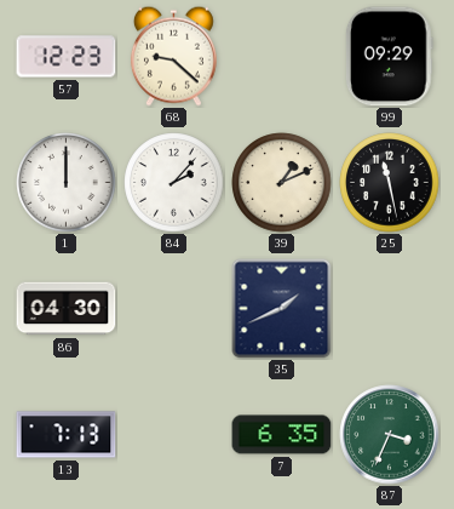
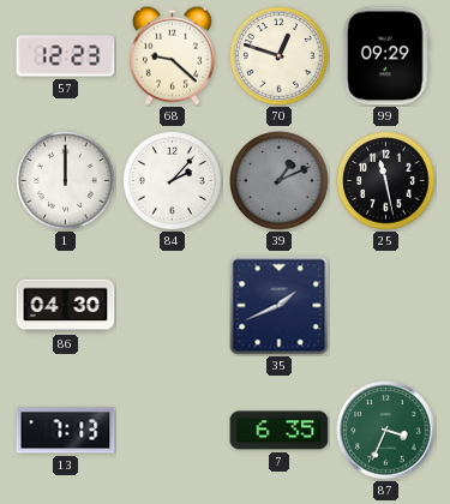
70: none -> 12:48 (280, 56)
39 dial: cream -> grey (280, 181)
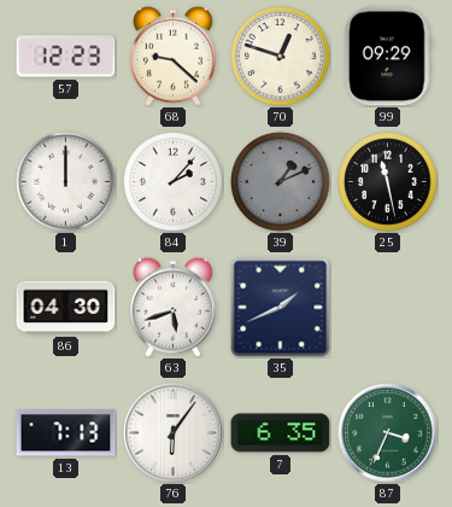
63: none -> 5:42 (172, 307)
76: none -> 6:06 (174, 433)
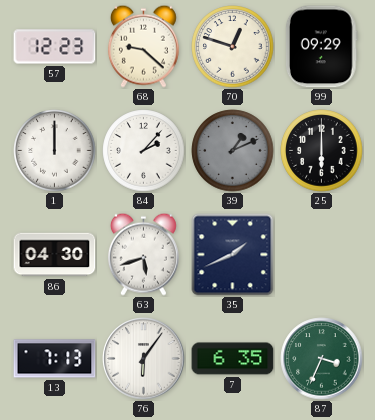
25: 11:28 -> 6:00 (322, 151)
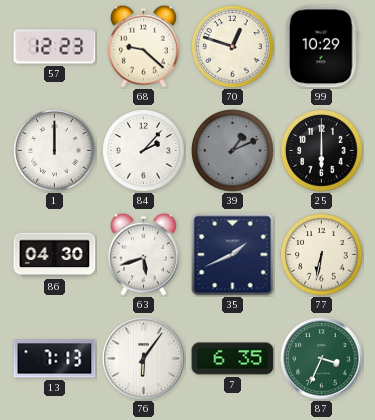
99: 09:29 -> 10:29 (321, 47)
77: none -> 6:32 (322, 255)
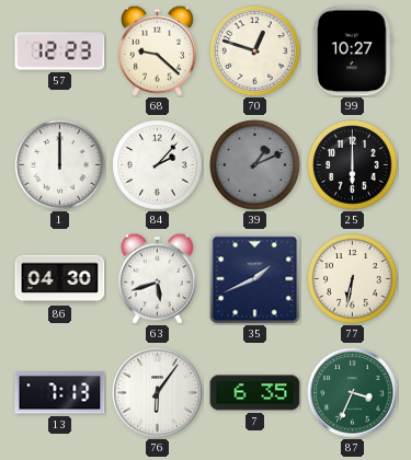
99: 10:29 -> 10:27 (352, 51)
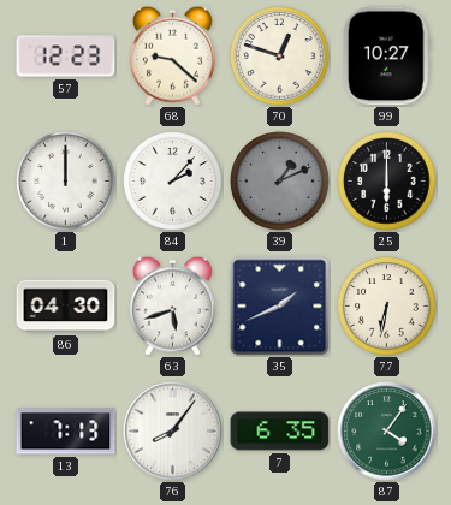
76: 6:06 -> 8:06 (173, 432)
87: 3:34 -> 4:06 (387, 432)
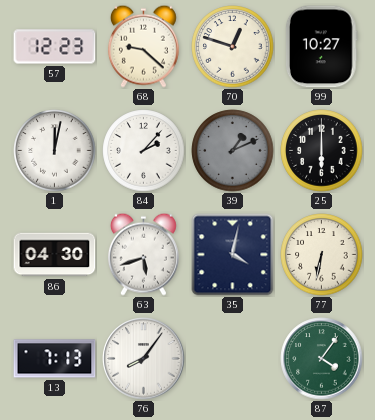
1: 12:00 -> 12:02 (55, 151)
35: 1:41 -> 4:02 (233, 255)
7: 6:35 -> none (280, 432)
